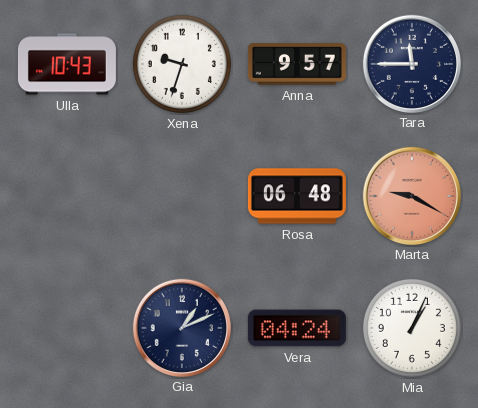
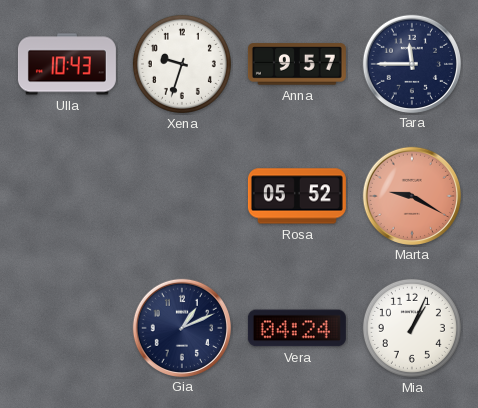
Rosa: 06:48 -> 05:52 (297, 196)
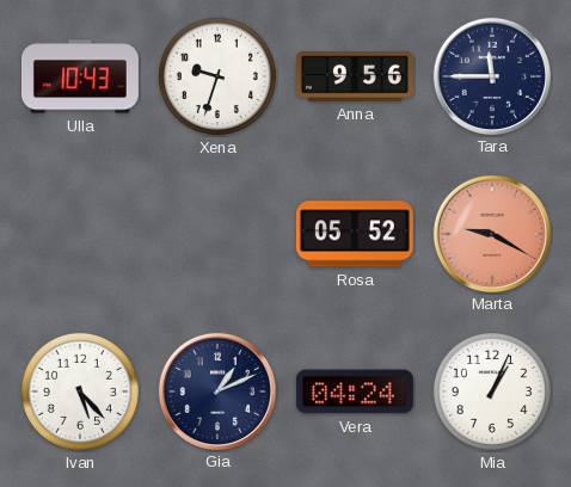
Anna: 9:57 -> 9:56 (355, 76)
Ivan: none -> 5:23 (80, 392)
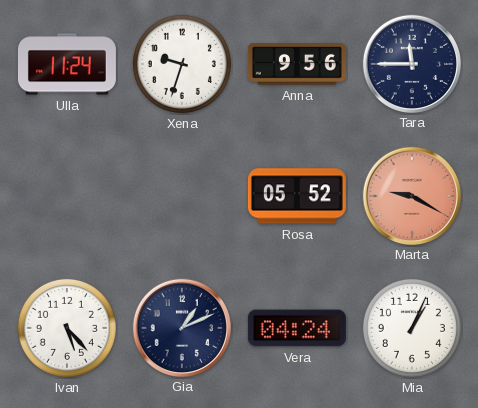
Ulla: 10:43 -> 11:24 (67, 64)
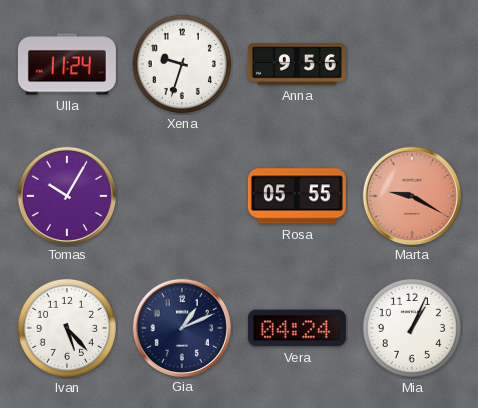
Tara: 11:45 -> none (411, 63)
Tomas: none -> 10:05 (66, 195)
Rosa: 05:52 -> 05:55 (297, 196)
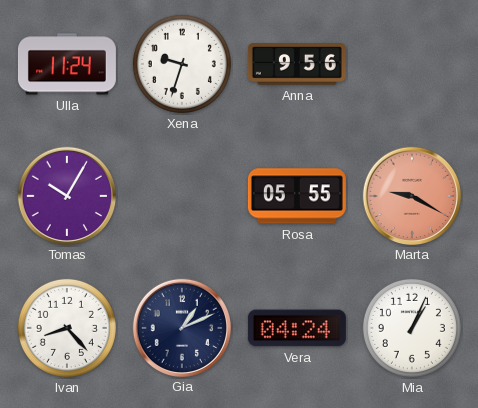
Ivan: 5:23 -> 8:23 (67, 328)
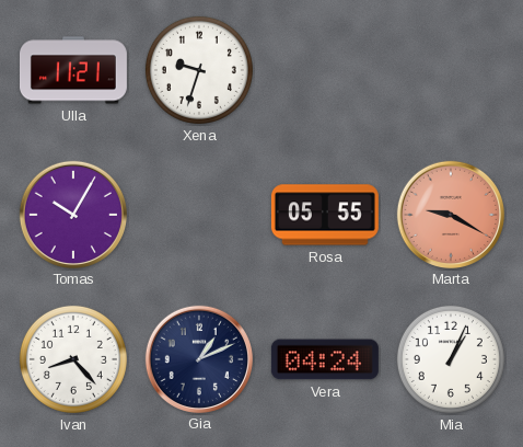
Ulla: 11:24 -> 11:21 (73, 70)
Anna: 9:56 -> none (297, 64)
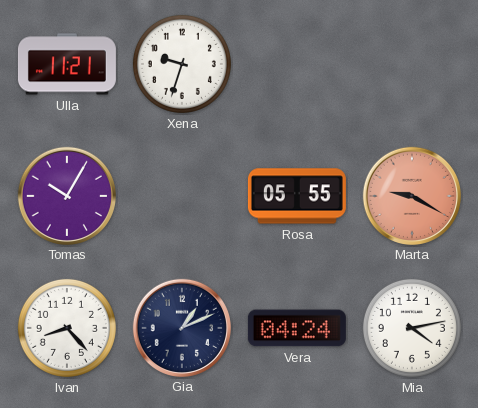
Mia: 1:04 -> 4:13 (412, 328)
